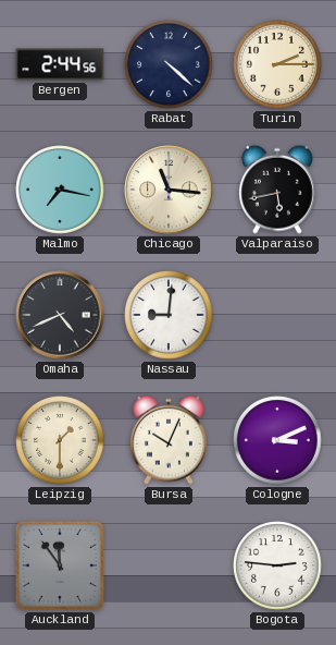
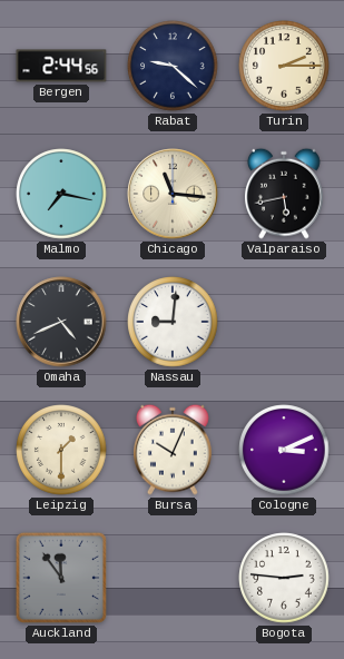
Rabat: 4:22 -> 9:22 (173, 66)
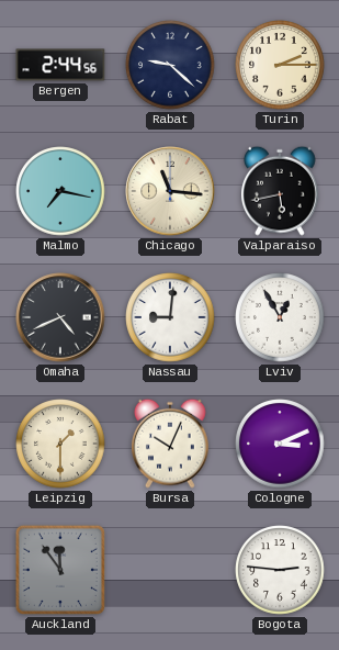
Lviv: none -> 12:55 (280, 317)
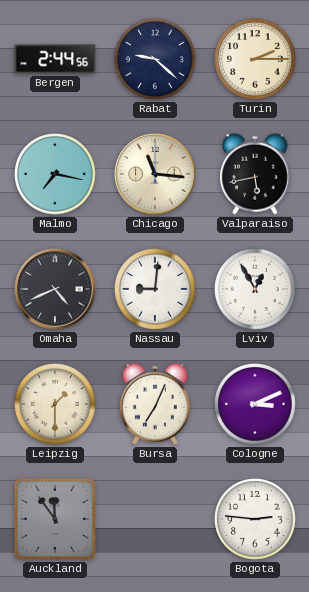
Bursa: 10:04 -> 7:04 (156, 404)
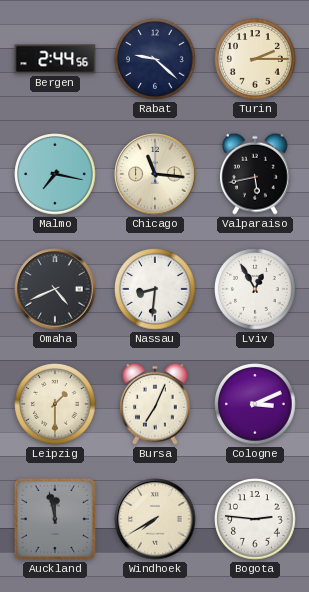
Nassau: 9:01 -> 8:31 (155, 289)
Auckland: 11:54 -> 11:58 (55, 519)
Windhoek: none -> 7:40 (155, 519)
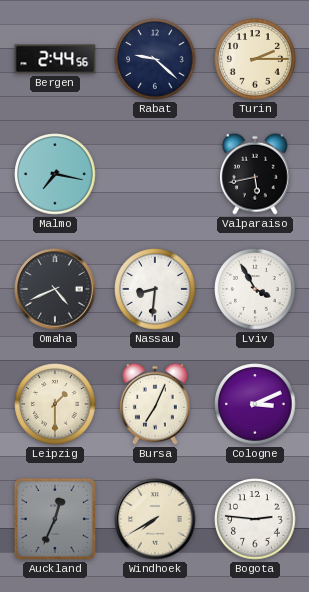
Chicago: 11:16 -> none (155, 174)
Lviv: 12:55 -> 3:55 (255, 289)
Auckland: 11:58 -> 12:34 (55, 519)
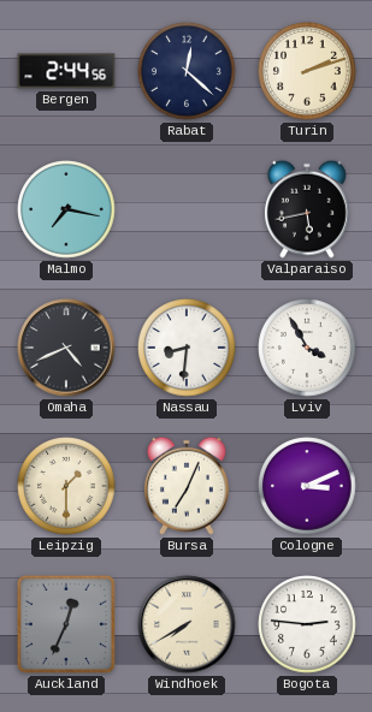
Rabat: 9:22 -> 12:22 (187, 71)
Turin: 2:15 -> 2:12 (307, 71)
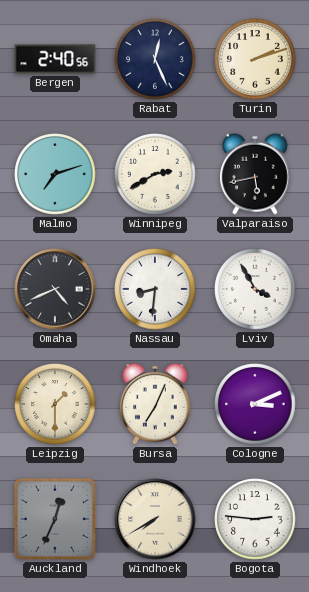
Bergen: 2:44 -> 2:40 (55, 59)
Rabat: 12:22 -> 12:26 (155, 59)
Malmo: 7:17 -> 7:12 (55, 174)
Winnipeg: none -> 2:40 (155, 174)
